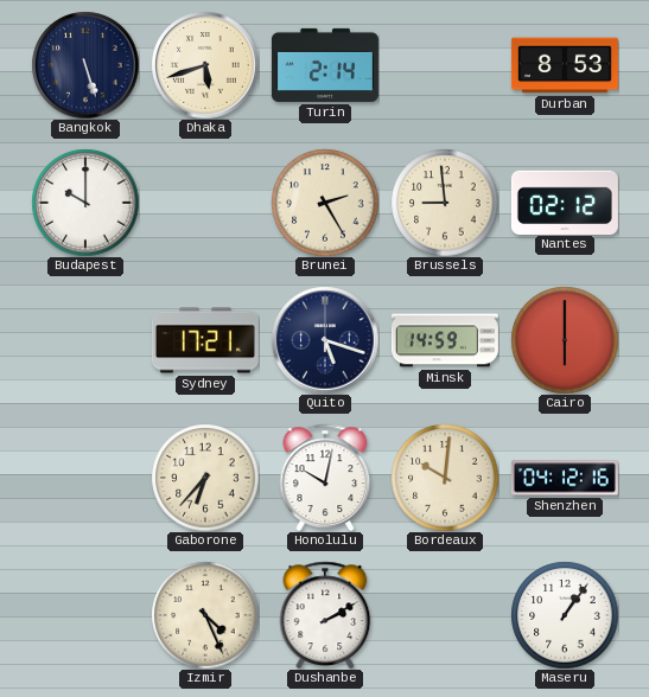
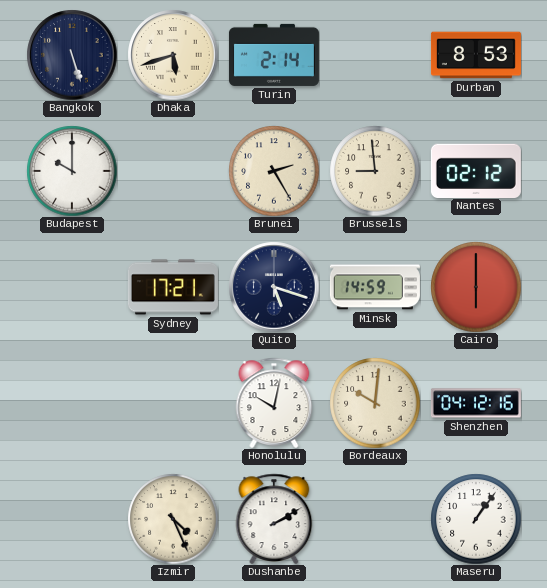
Gaborone: 6:37 -> none (205, 478)
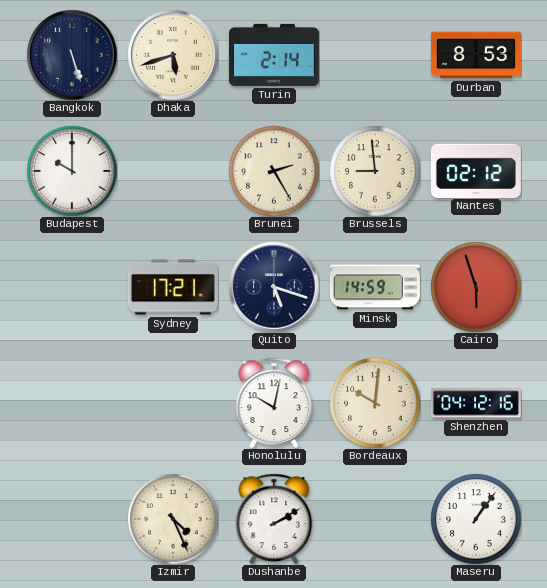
Cairo: 6:00 -> 5:57 (476, 287)
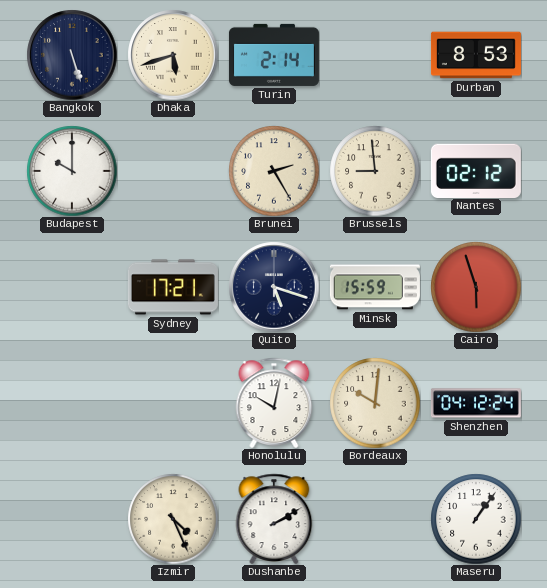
Minsk: 14:59 -> 15:59 (375, 287)
Shenzhen: 04:12:16 -> 04:12:24 (476, 403)
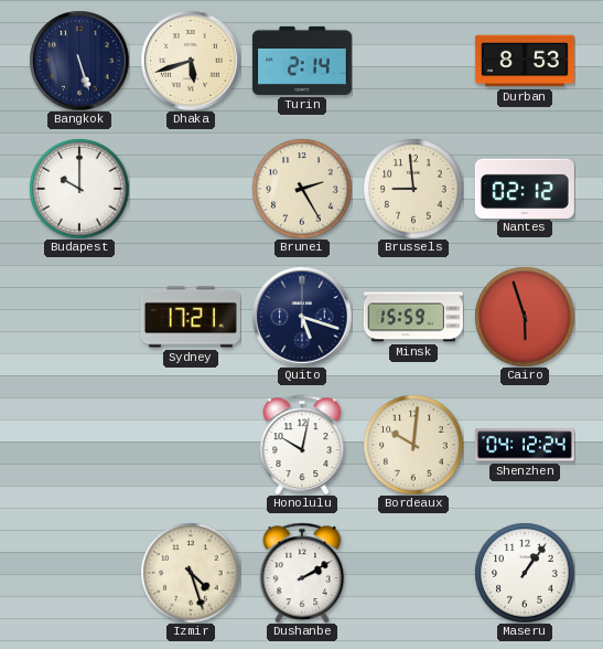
Izmir: 4:26 -> 4:27 (191, 573)
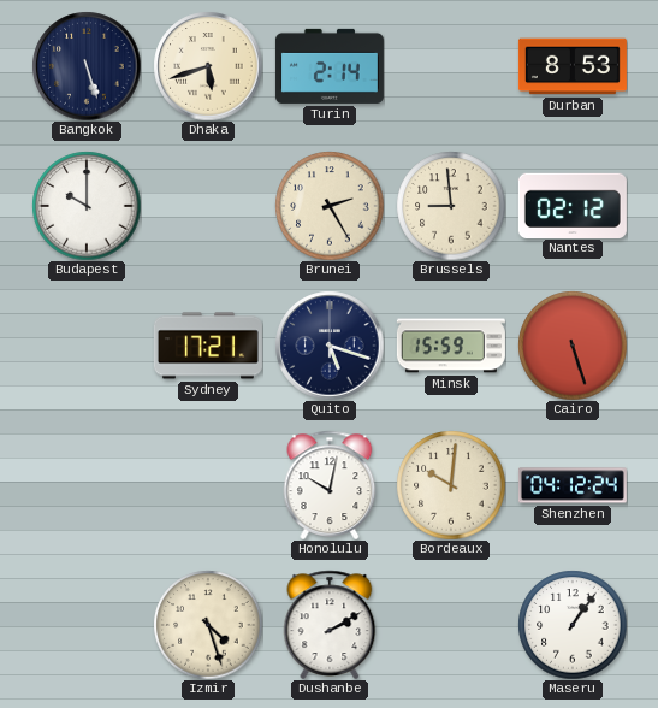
Cairo: 5:57 -> 5:27 (573, 346)
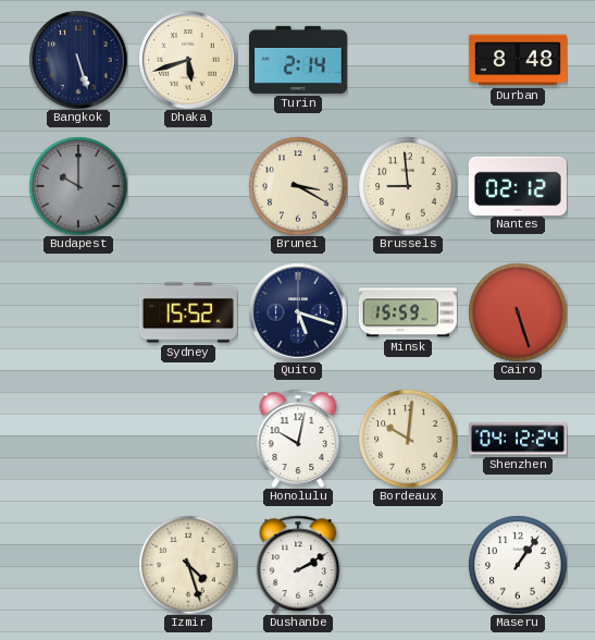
Durban: 8:53 -> 8:48 (518, 60)
Budapest dial: white -> grey (78, 186)
Brunei: 2:25 -> 3:20 (298, 186)
Sydney: 17:21 -> 15:52 (188, 312)
